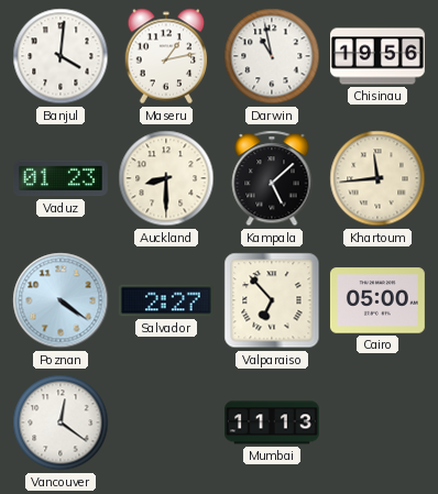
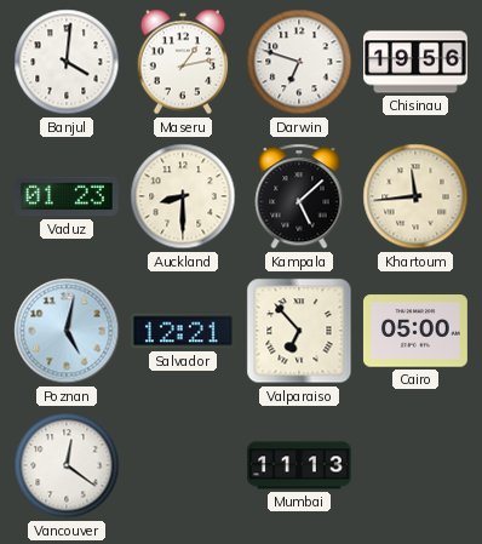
Darwin: 10:58 -> 6:48 (299, 62)
Poznan: 4:21 -> 5:02 (67, 331)
Salvador: 2:27 -> 12:21 (183, 331)
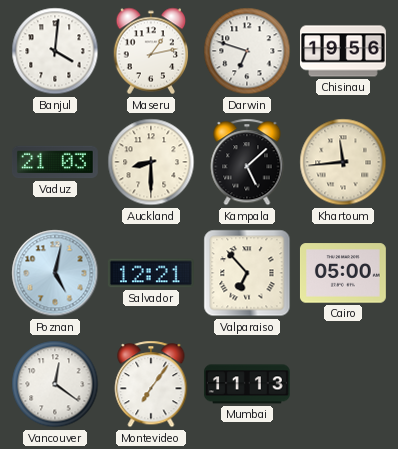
Vaduz: 01:23 -> 21:03 (55, 162)
Montevideo: none -> 7:06 (151, 384)
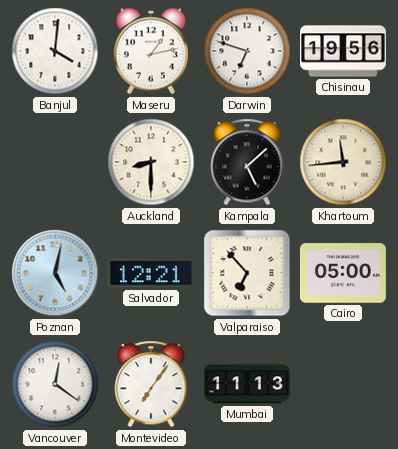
Vaduz: 21:03 -> none (55, 162)
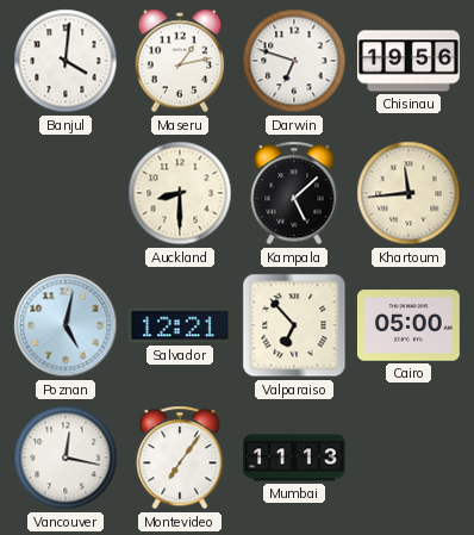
Vancouver: 12:21 -> 12:17 (66, 458)
